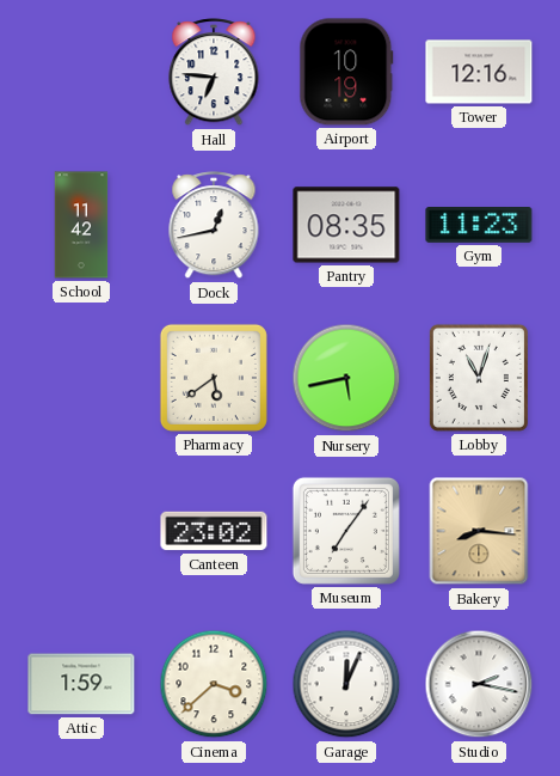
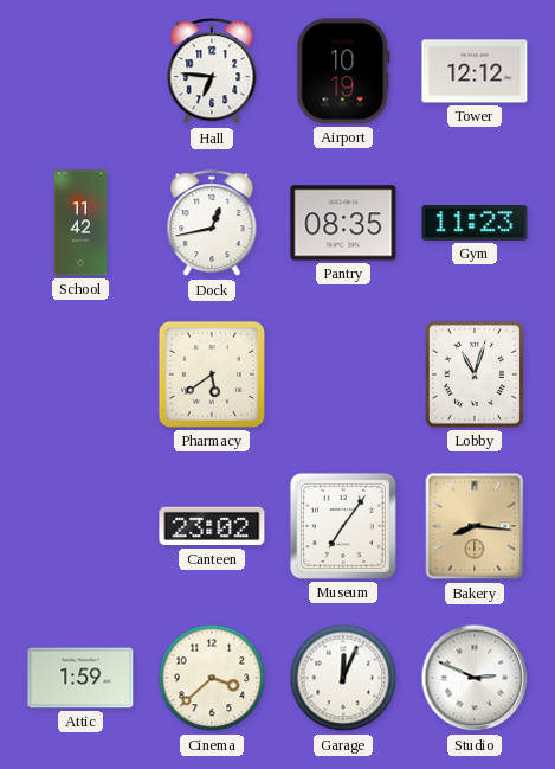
Tower: 12:16 -> 12:12 (475, 71)
Nursery: 5:43 -> none (346, 378)
Studio: 2:17 -> 2:49 (475, 678)
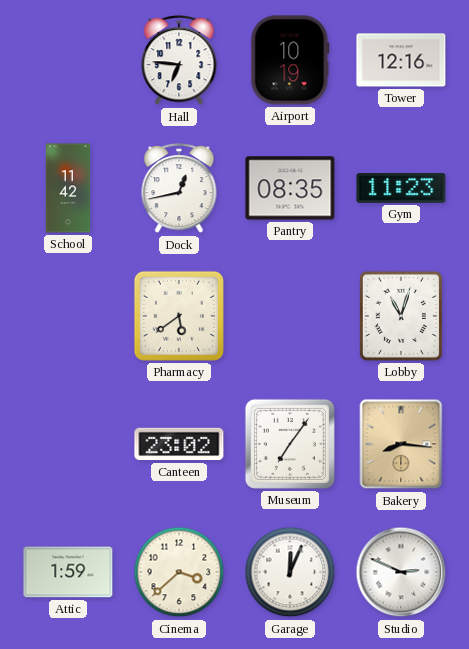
Tower: 12:12 -> 12:16 (401, 60)
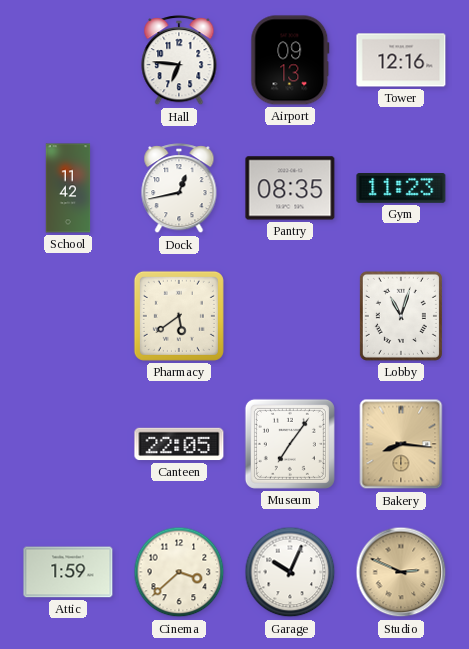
Airport: 10:19 -> 09:13 (290, 60)
Canteen: 23:02 -> 22:05 (179, 444)
Garage: 12:04 -> 10:04 (290, 572)
Studio dial: white -> champagne (401, 572)
